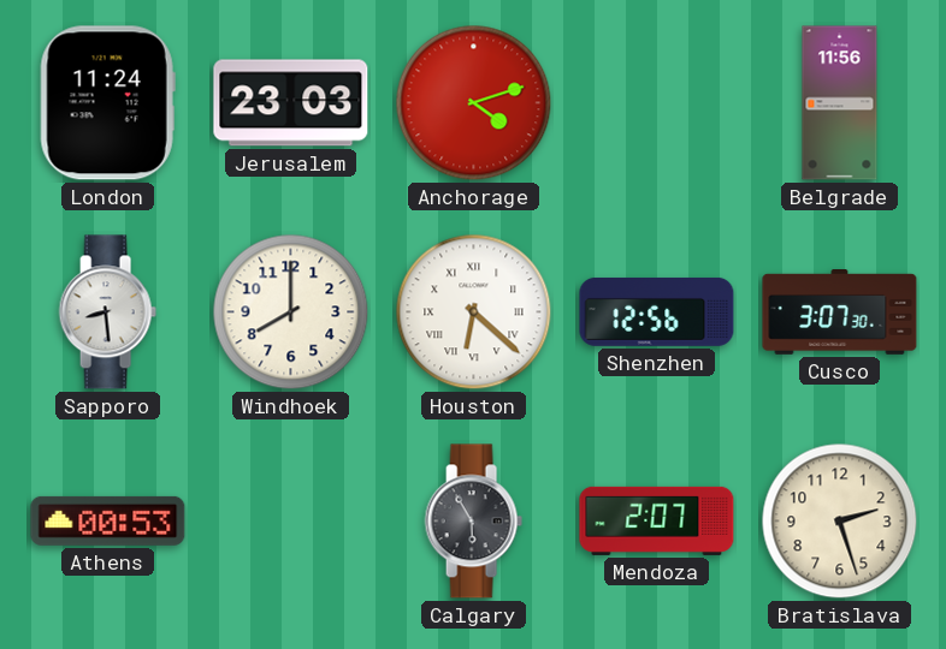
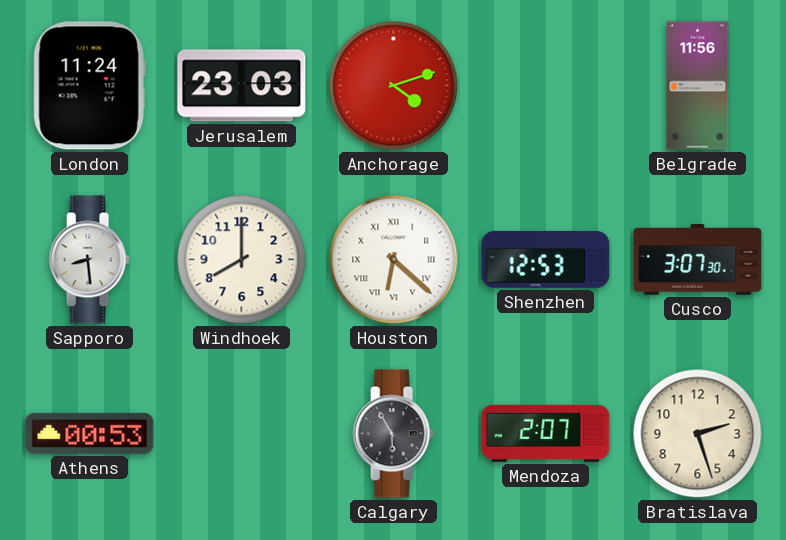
Shenzhen: 12:56 -> 12:53 (546, 259)
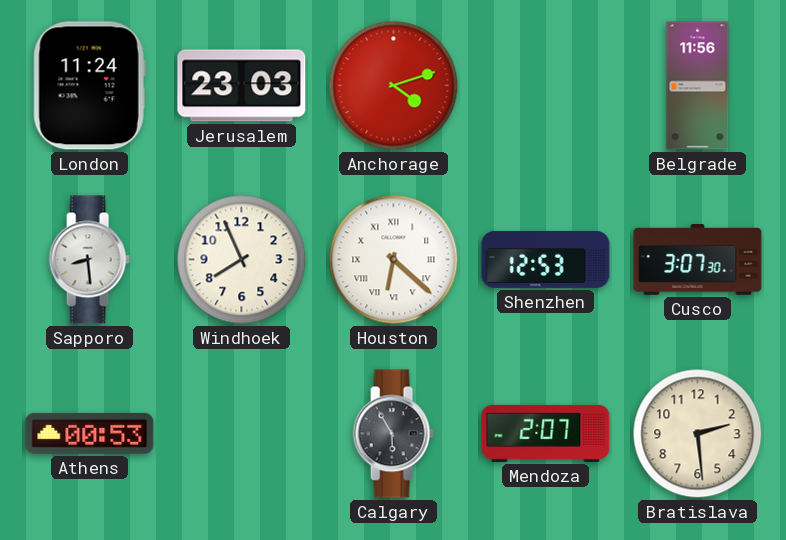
Windhoek: 8:00 -> 7:56 (242, 260)
Bratislava: 2:27 -> 2:29 (698, 434)
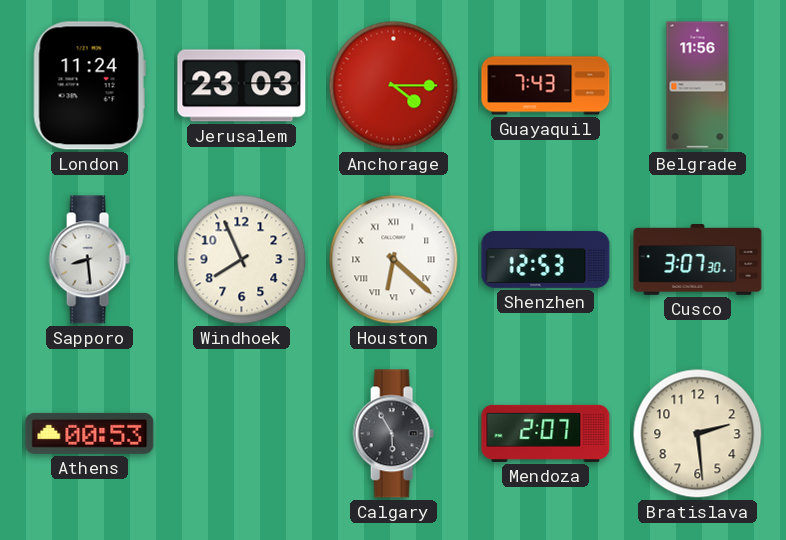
Anchorage: 4:12 -> 4:15 (394, 86)
Guayaquil: none -> 7:43 (546, 86)
